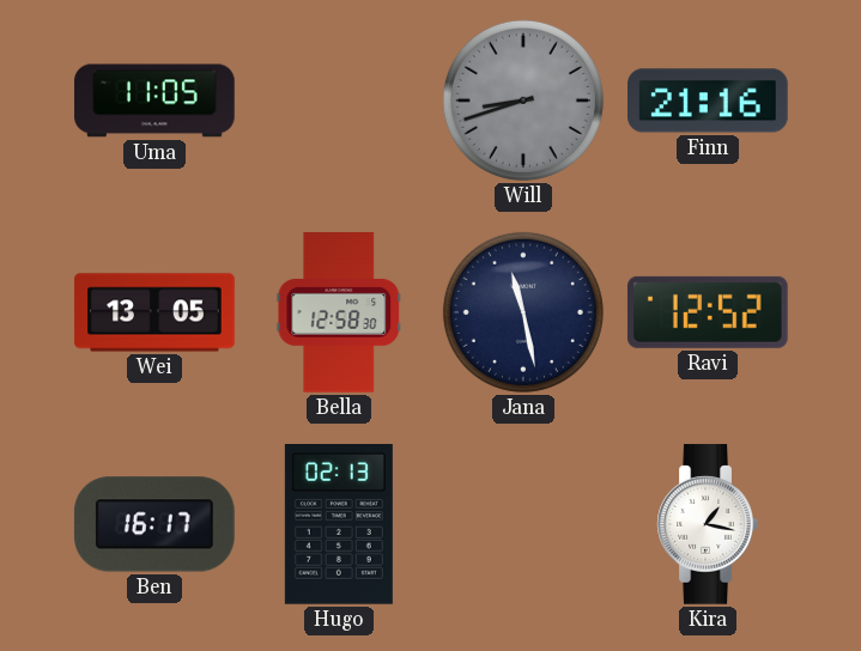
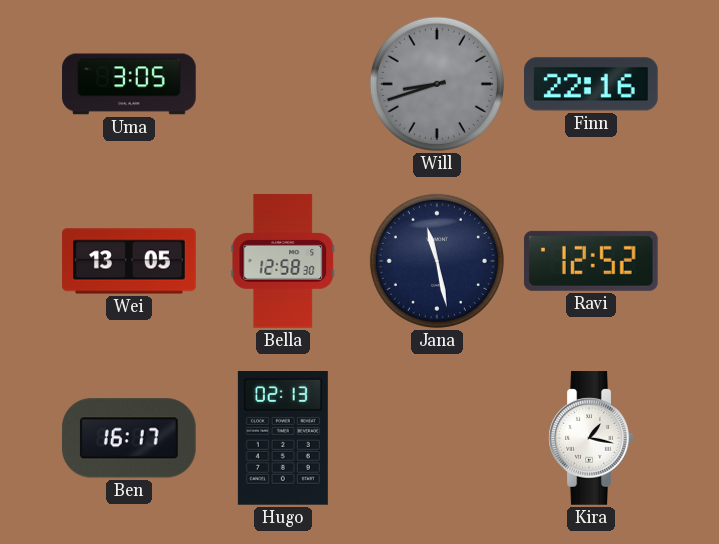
Uma: 11:05 -> 3:05 (129, 84)
Finn: 21:16 -> 22:16 (592, 84)
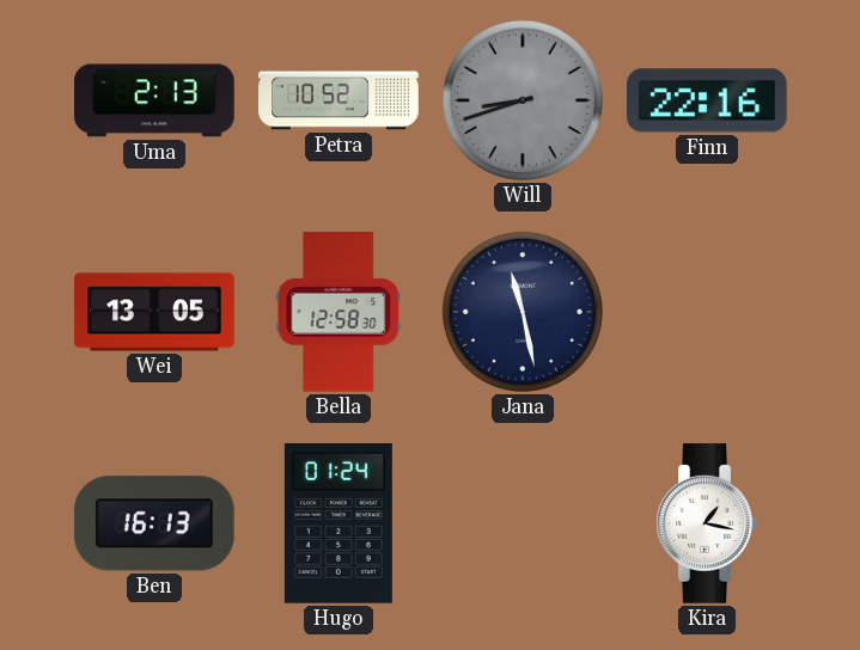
Uma: 3:05 -> 2:13 (154, 100)
Petra: none -> 10:52 (338, 100)
Ravi: 12:52 -> none (591, 261)
Ben: 16:17 -> 16:13 (154, 523)
Hugo: 02:13 -> 01:24 (338, 525)
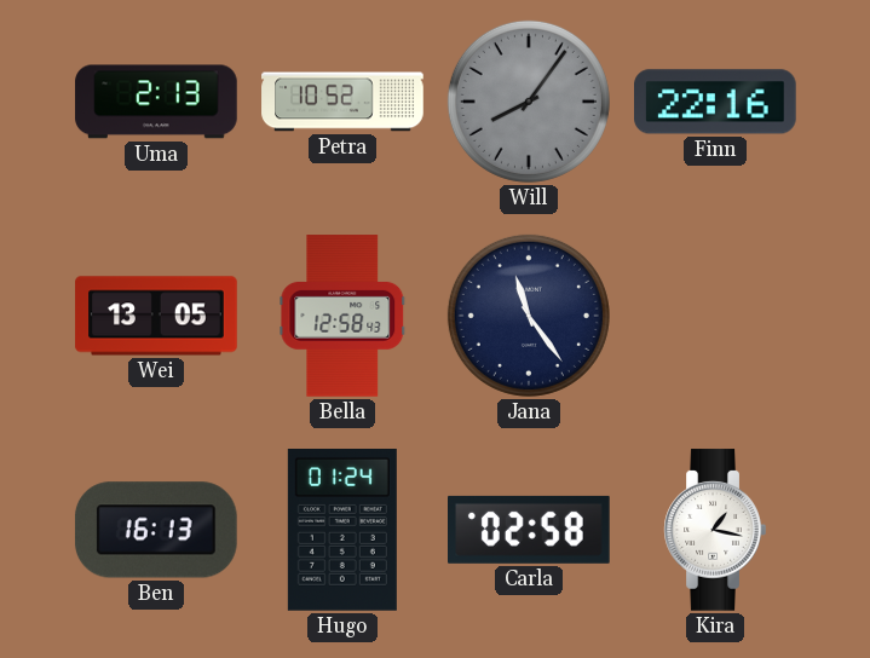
Will: 8:42 -> 8:06 (529, 102)
Bella: 12:58:30 -> 12:58:43 (342, 316)
Jana: 11:28 -> 11:24 (529, 316)
Carla: none -> 02:58 (530, 530)
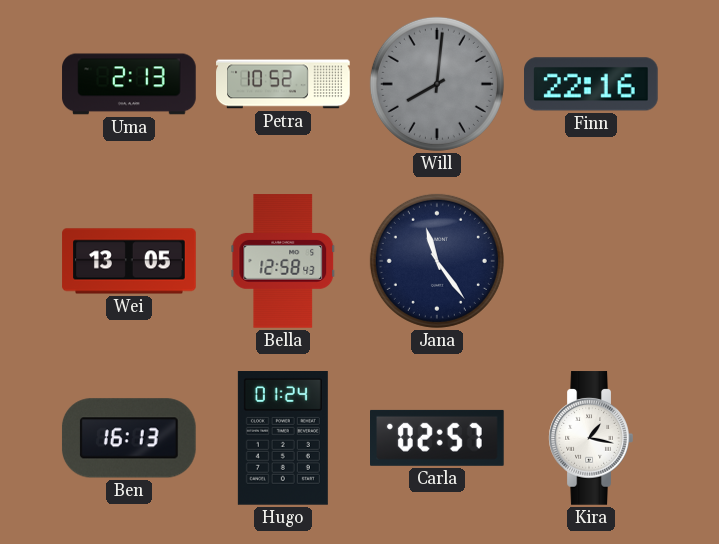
Will: 8:06 -> 8:01 (437, 84)
Carla: 02:58 -> 02:57 (438, 438)
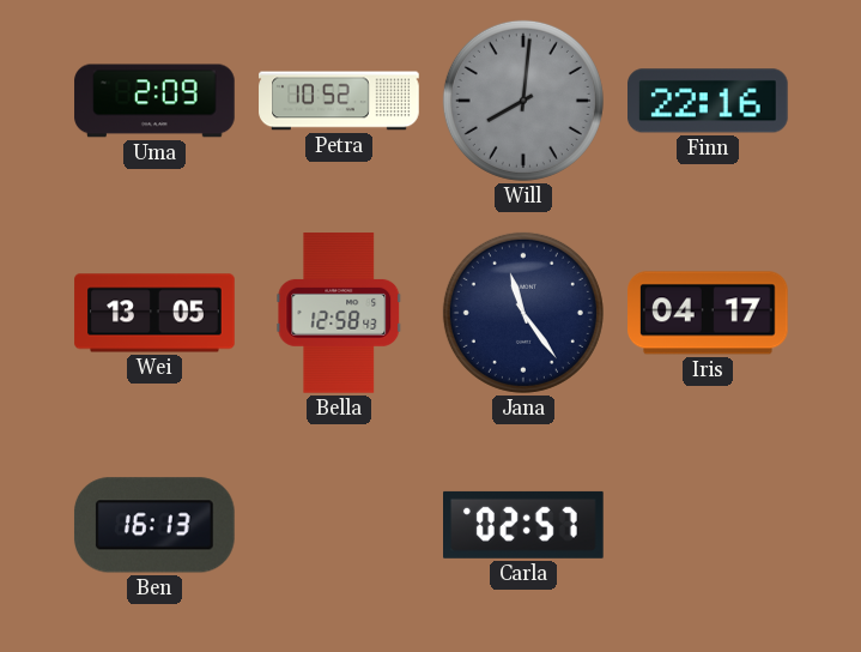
Uma: 2:13 -> 2:09 (154, 101)
Iris: none -> 04:17 (709, 313)
Hugo: 01:24 -> none (283, 439)
Kira: 1:17 -> none (591, 438)
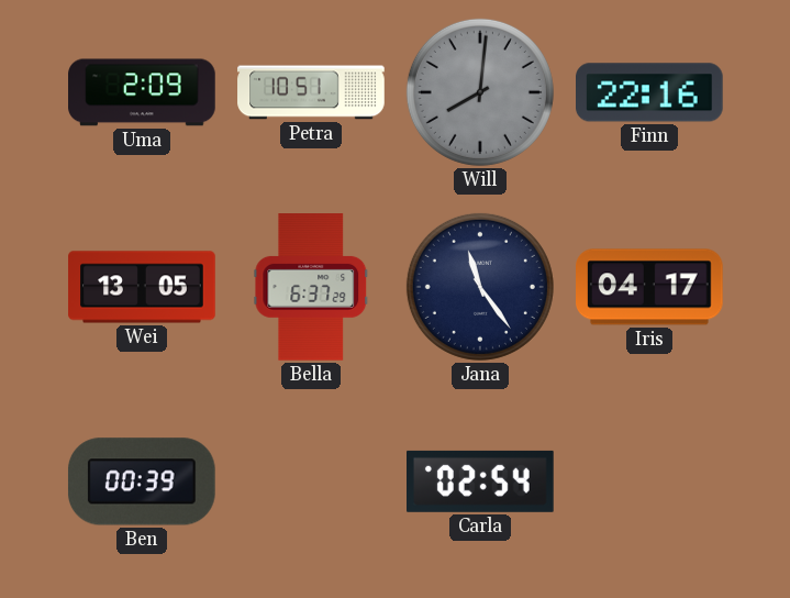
Petra: 10:52 -> 10:51 (311, 92)
Bella: 12:58 -> 6:37 (311, 287)
Ben: 16:13 -> 00:39 (142, 481)
Carla: 02:57 -> 02:54 (481, 481)
